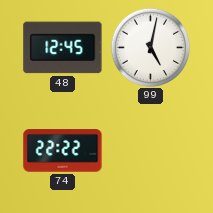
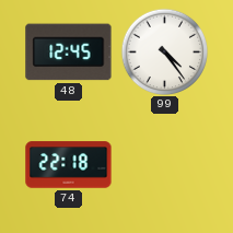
99: 5:02 -> 4:24 (164, 51)
74: 22:22 -> 22:18 (69, 165)
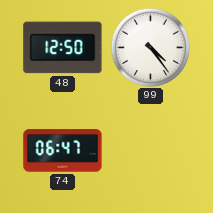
48: 12:45 -> 12:50 (63, 48)
74: 22:18 -> 06:47 (63, 151)
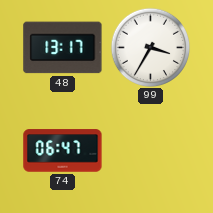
48: 12:50 -> 13:17 (63, 48)
99: 4:24 -> 3:35 (150, 47)
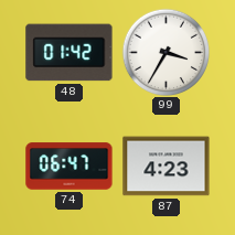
48: 13:17 -> 01:42 (70, 53)
87: none -> 4:23 (167, 167)
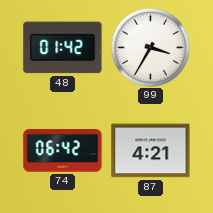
74: 06:47 -> 06:42 (63, 151)
87: 4:23 -> 4:21 (151, 151)
